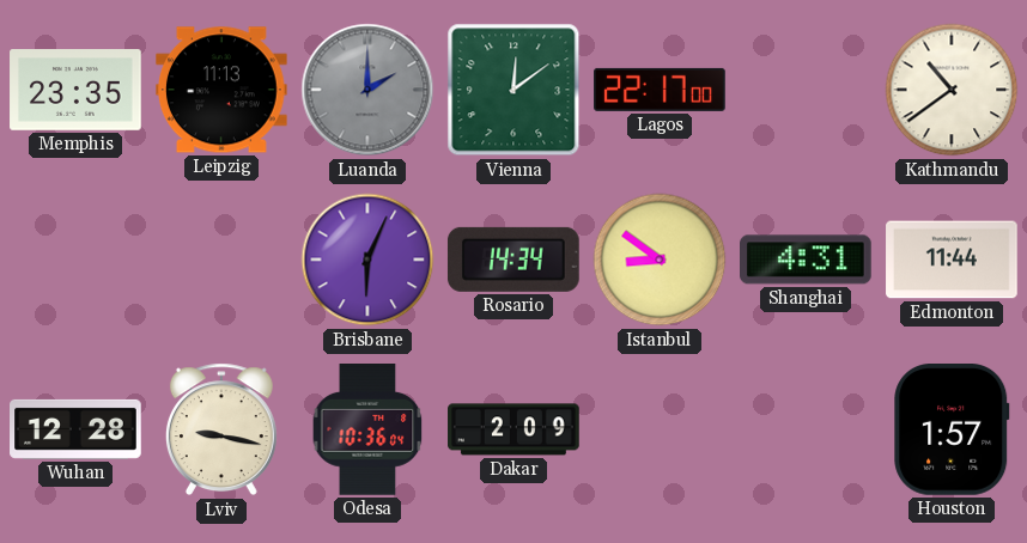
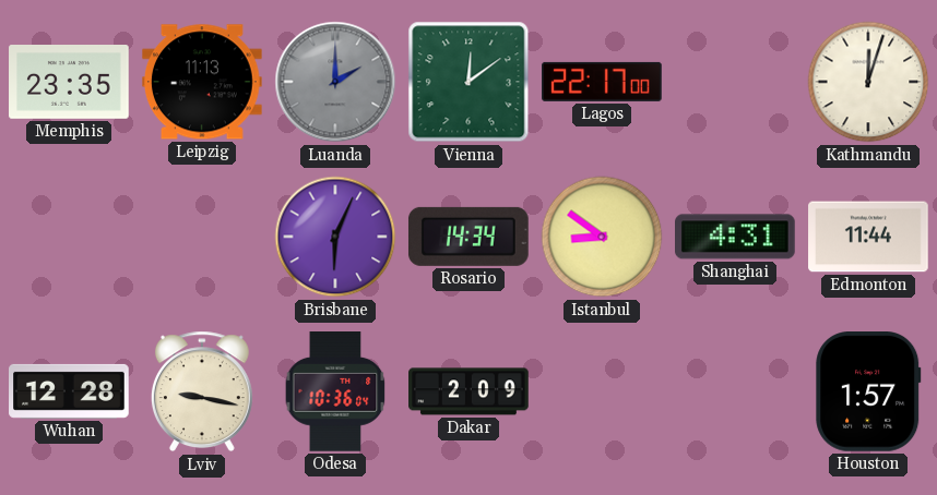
Kathmandu: 10:39 -> 12:03 (868, 82)
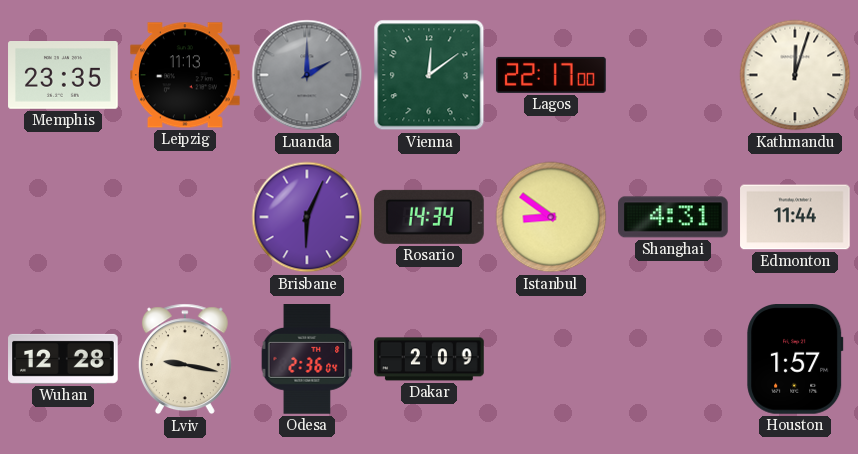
Odesa: 10:36 -> 2:36 (307, 360)
